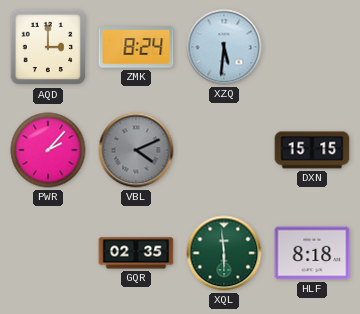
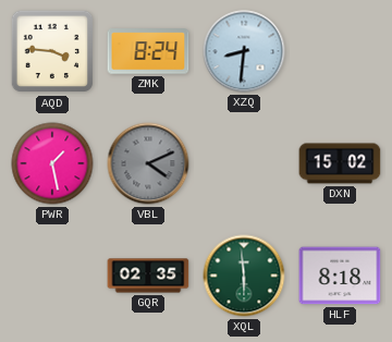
AQD: 3:00 -> 3:46 (52, 51)
XZQ: 5:31 -> 8:31 (244, 51)
PWR: 2:07 -> 1:28 (52, 163)
DXN: 15:15 -> 15:02 (340, 163)
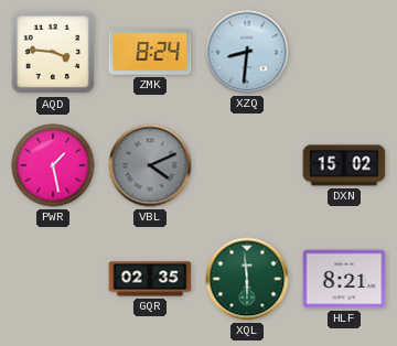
HLF: 8:18 -> 8:21 (344, 279)
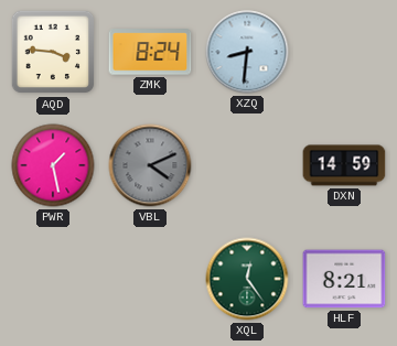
DXN: 15:02 -> 14:59 (344, 165)
GQR: 02:35 -> none (150, 279)
XQL: 5:59 -> 12:24 (247, 279)
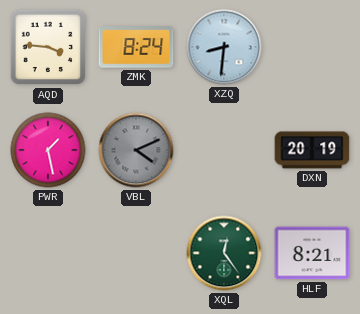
DXN: 14:59 -> 20:19 (312, 150)
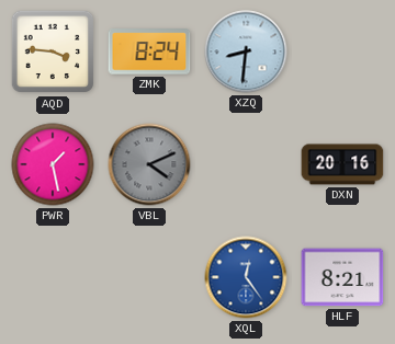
DXN: 20:19 -> 20:16 (342, 164)
XQL dial: green -> blue (246, 277)
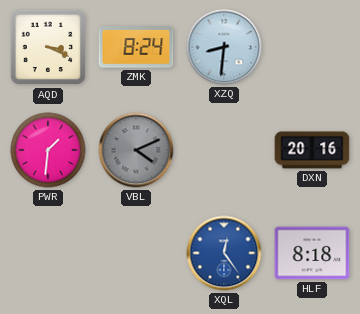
AQD: 3:46 -> 3:19 (48, 47)
PWR: 1:28 -> 1:31 (48, 150)
HLF: 8:21 -> 8:18 (312, 253)
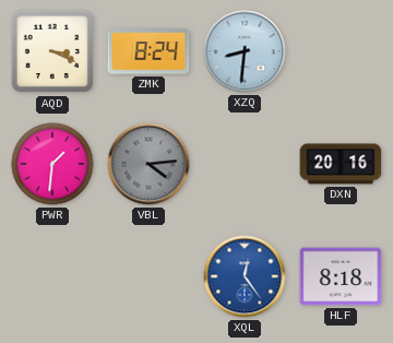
VBL: 4:11 -> 4:14 (148, 164)
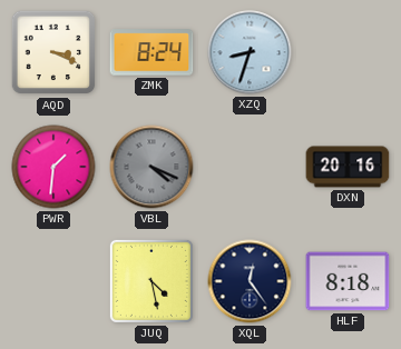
XZQ: 8:31 -> 8:33 (250, 52)
VBL: 4:14 -> 4:19 (151, 167)
JUQ: none -> 4:28 (151, 281)
XQL dial: blue -> navy (250, 281)
